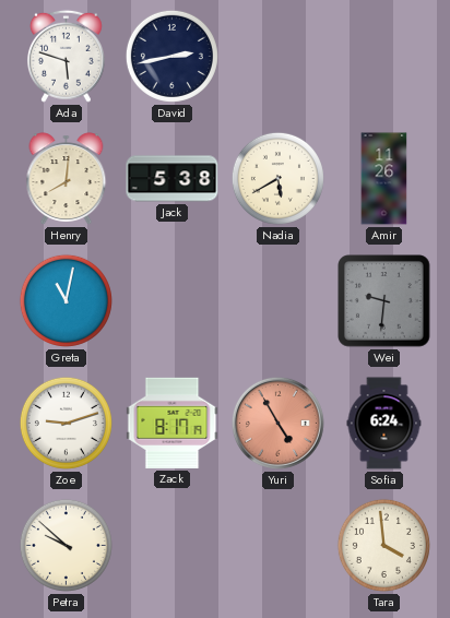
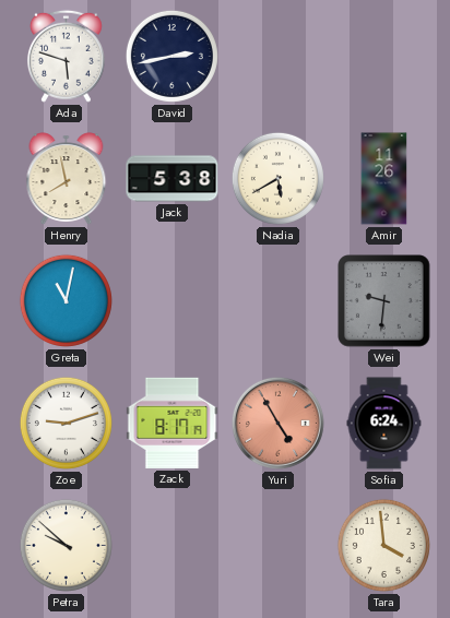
Henry: 8:01 -> 7:58 (67, 179)
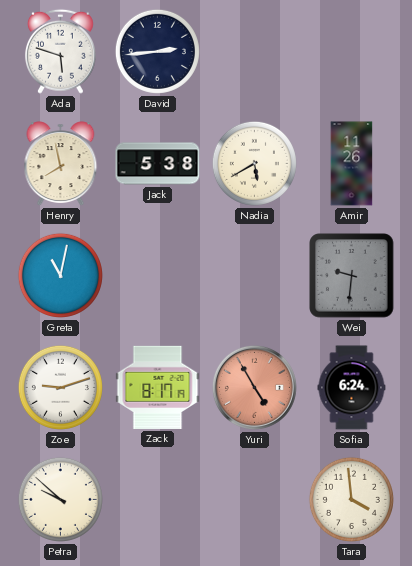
David: 2:43 -> 2:44 (157, 51)
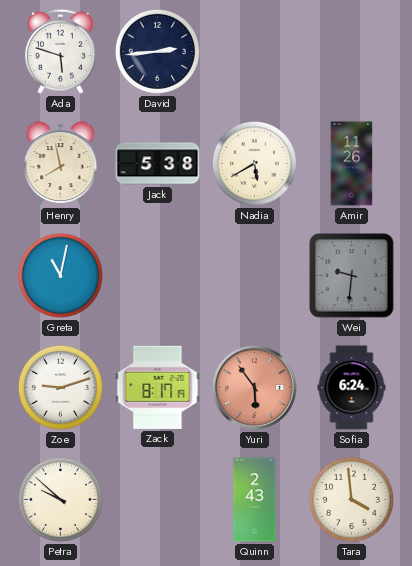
Yuri: 4:55 -> 5:54 (254, 387)
Quinn: none -> 2:43 (255, 500)
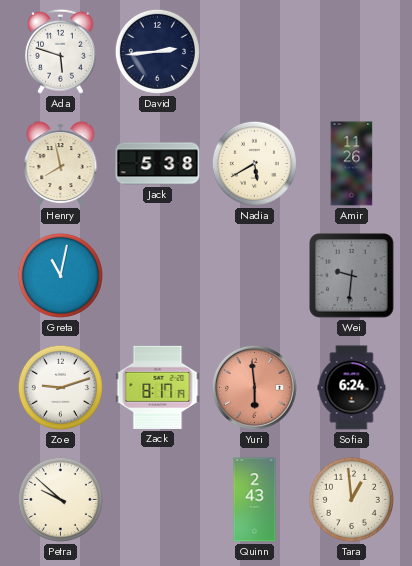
Yuri: 5:54 -> 5:59 (254, 387)
Tara: 3:59 -> 12:59 (351, 499)
